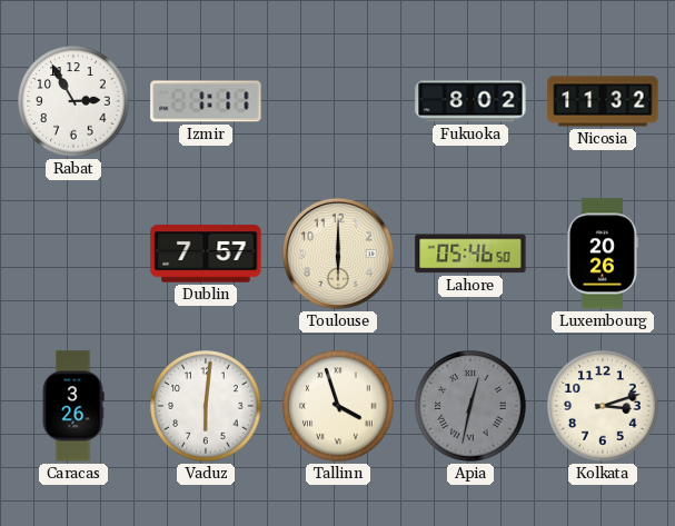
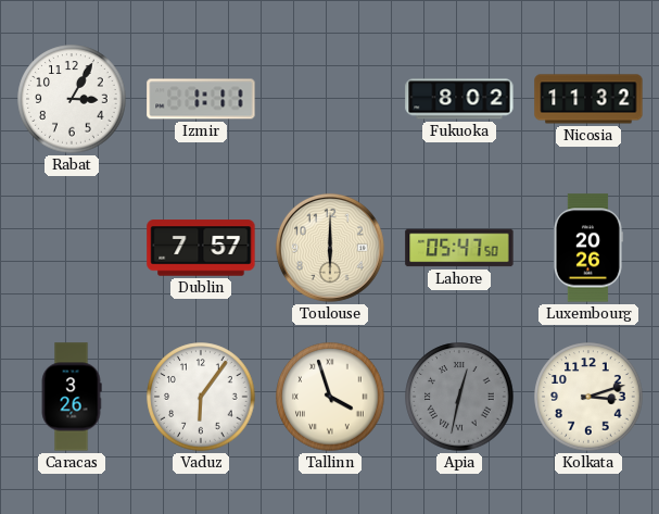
Rabat: 2:55 -> 3:05 (72, 99)
Lahore: 05:46 -> 05:47 (459, 248)
Vaduz: 6:01 -> 6:06 (201, 397)
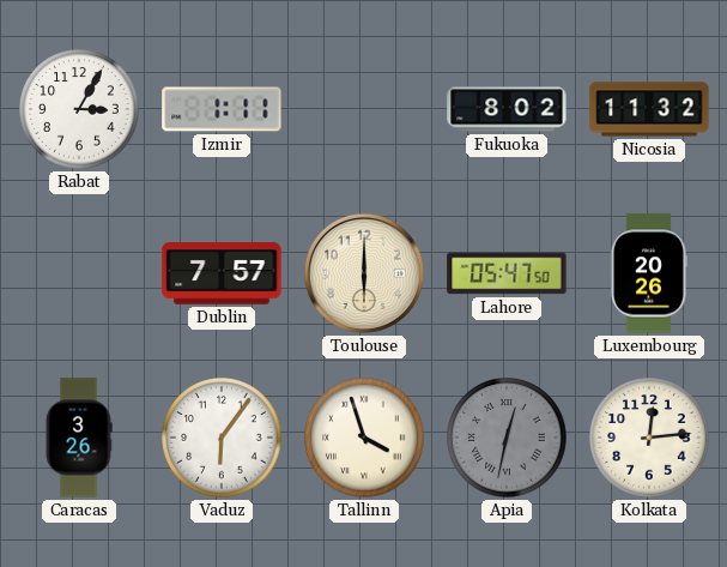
Kolkata: 3:12 -> 12:14 (649, 438)
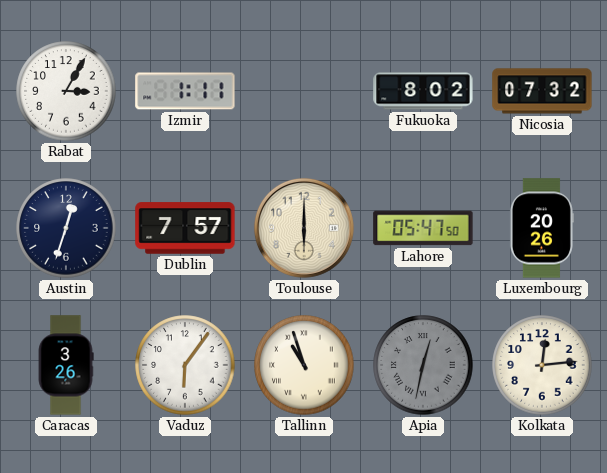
Nicosia: 11:32 -> 07:32 (542, 91)
Austin: none -> 12:33 (66, 228)
Tallinn: 3:57 -> 10:57 (304, 365)
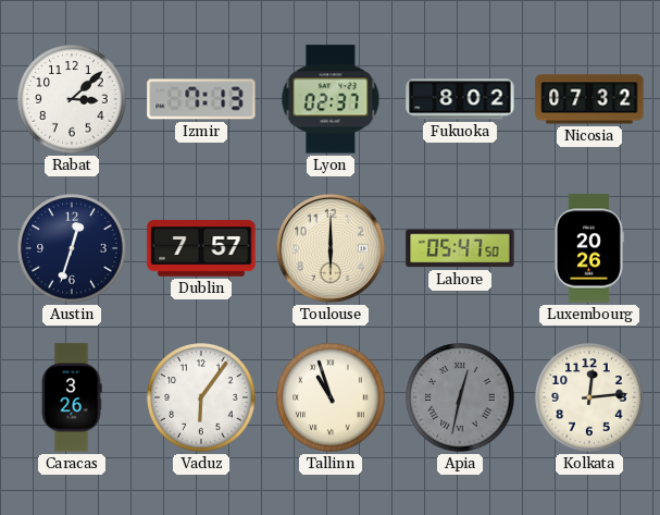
Rabat: 3:05 -> 3:08 (72, 99)
Izmir: 1:11 -> 7:13 (201, 99)
Lyon: none -> 02:37 (331, 99)
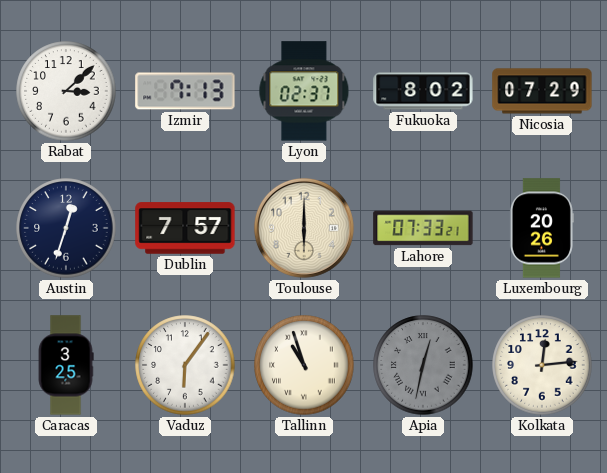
Nicosia: 07:32 -> 07:29 (542, 91)
Lahore: 05:47 -> 07:33 (423, 228)
Caracas: 3:26 -> 3:25 (66, 365)
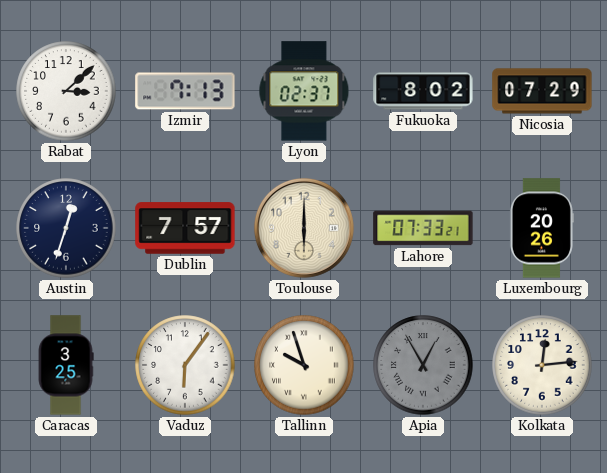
Tallinn: 10:57 -> 9:57 (304, 365)
Apia: 12:32 -> 12:55 (423, 365)
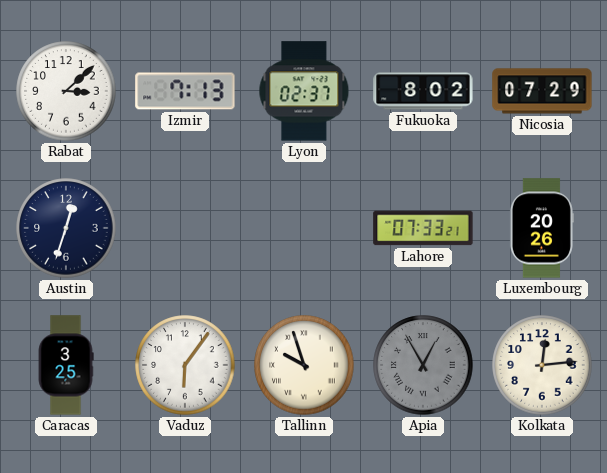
Dublin: 7:57 -> none (185, 228)
Toulouse: 6:00 -> none (304, 228)
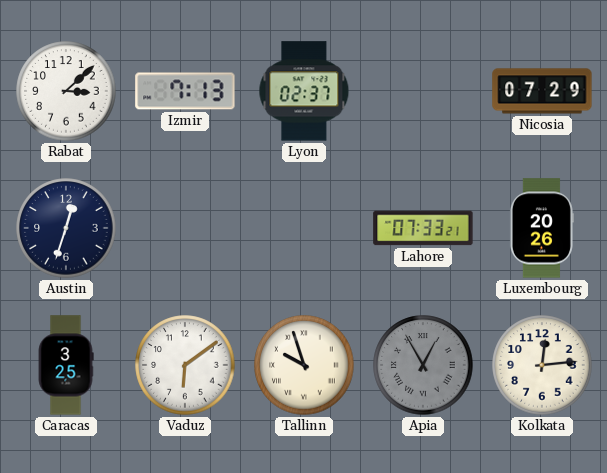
Fukuoka: 8:02 -> none (423, 91)
Vaduz: 6:06 -> 6:09 (185, 365)
